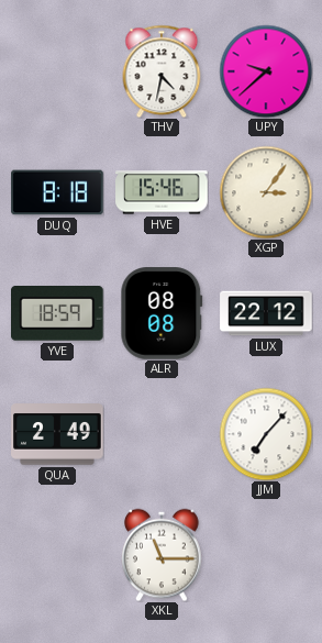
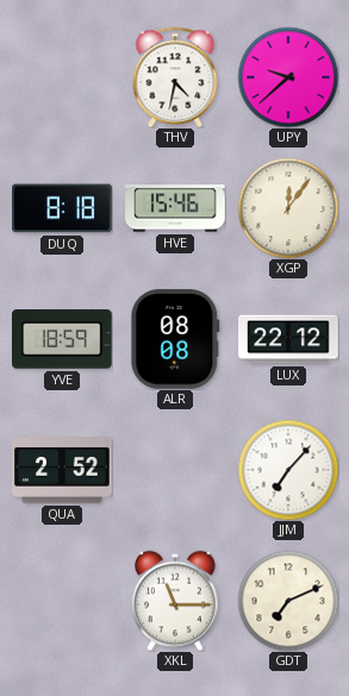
XGP: 3:06 -> 12:06 (288, 208)
QUA: 2:49 -> 2:52 (62, 470)
GDT: none -> 7:11 (288, 601)
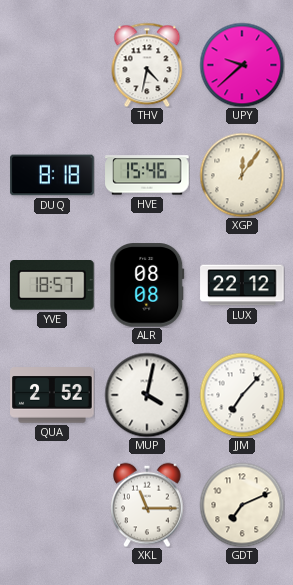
YVE: 18:59 -> 18:57 (53, 286)
MUP: none -> 4:02 (147, 395)
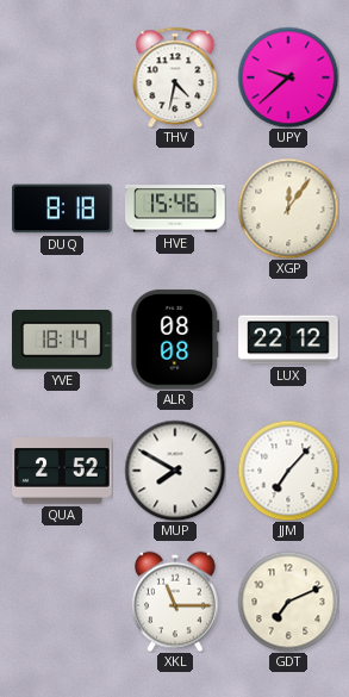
YVE: 18:57 -> 18:14 (63, 341)
MUP: 4:02 -> 7:50 (175, 471)
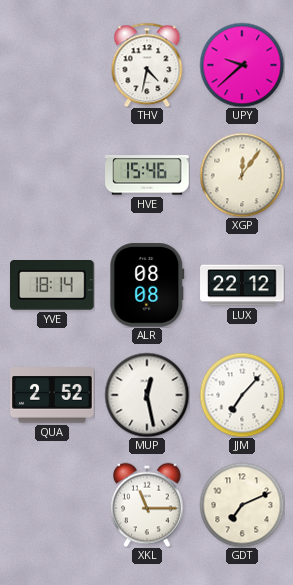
DUQ: 8:18 -> none (62, 209)
MUP: 7:50 -> 12:28 (147, 395)
